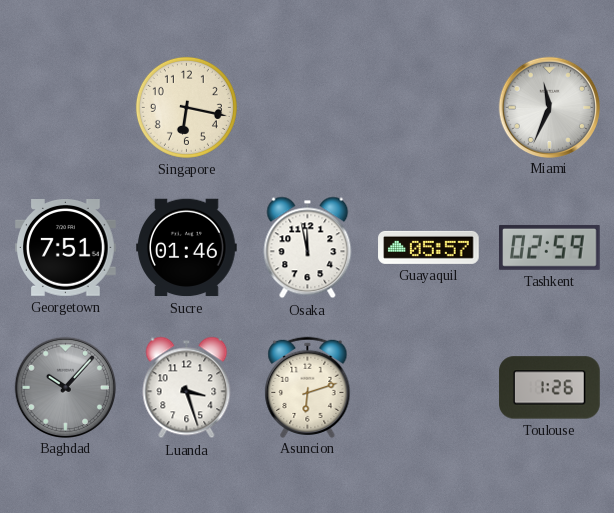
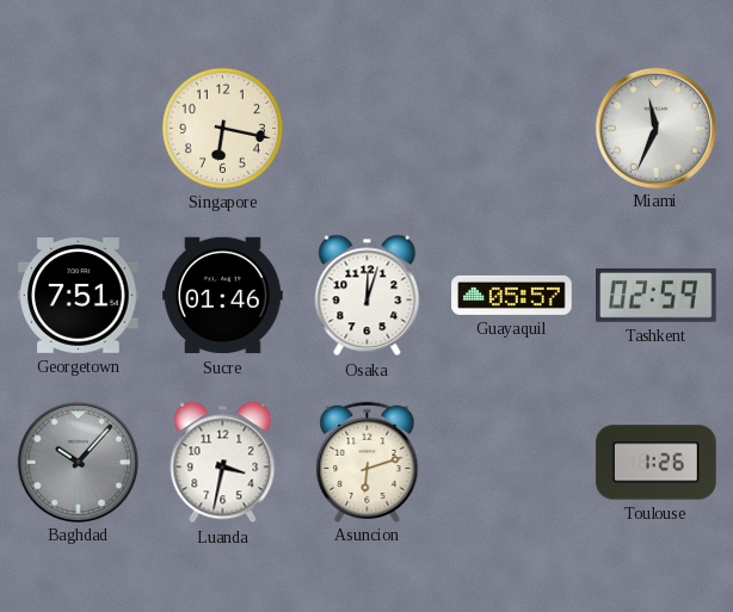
Osaka: 11:58 -> 12:03 (368, 296)
Luanda: 3:27 -> 3:32 (223, 463)
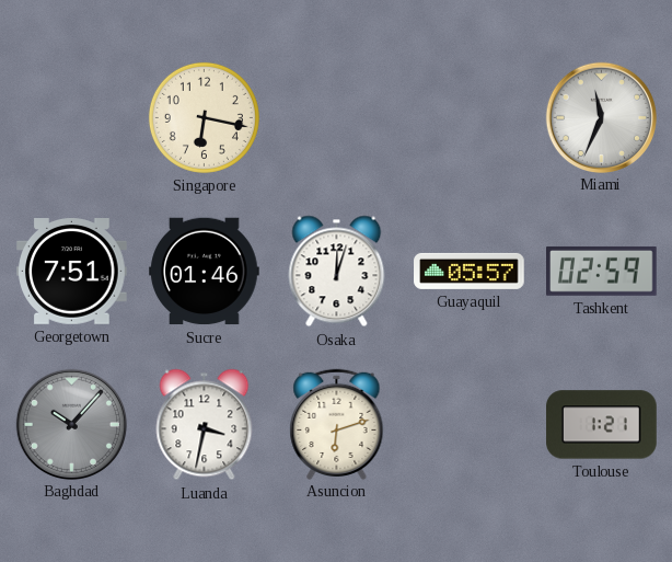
Toulouse: 1:26 -> 1:21 (602, 425)
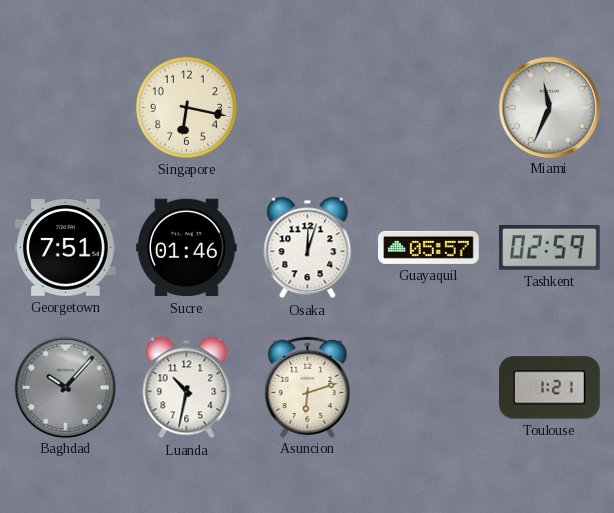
Luanda: 3:32 -> 10:32 (187, 388)
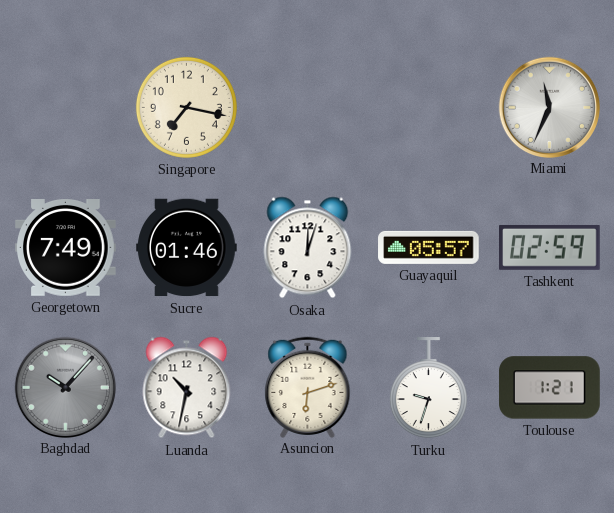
Singapore: 6:17 -> 7:17 (186, 107)
Georgetown: 7:51 -> 7:49 (66, 248)
Turku: none -> 9:33 (428, 388)
